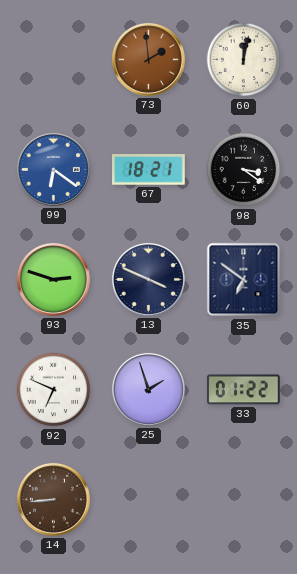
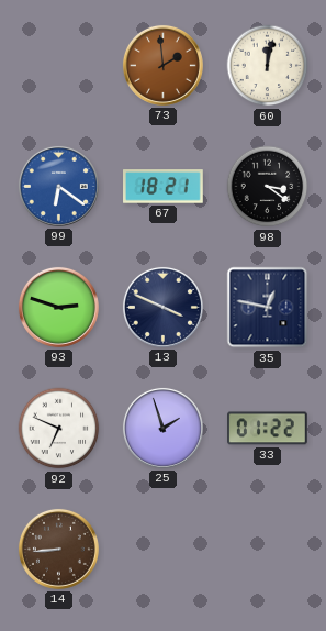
35: 6:51 -> 12:47 (268, 308)
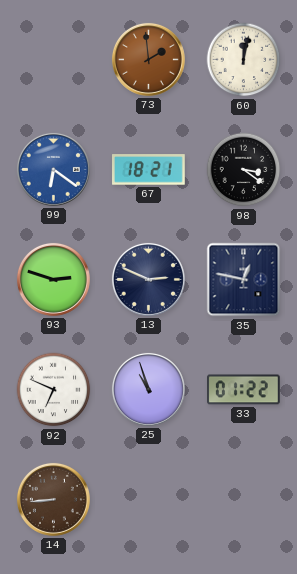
13: 3:49 -> 2:49 (148, 279)
25: 1:57 -> 10:57 (148, 389)
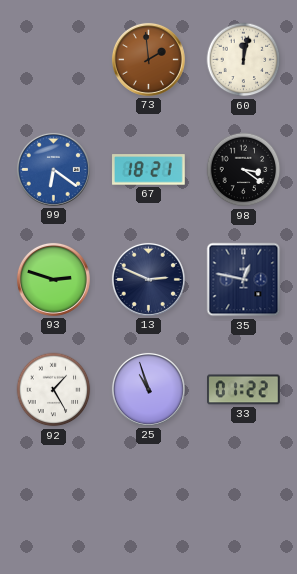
92: 6:49 -> 1:25 (54, 390)
14: 8:44 -> none (53, 499)
